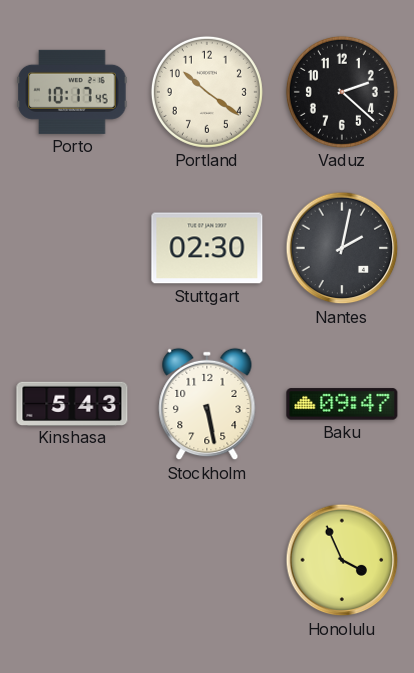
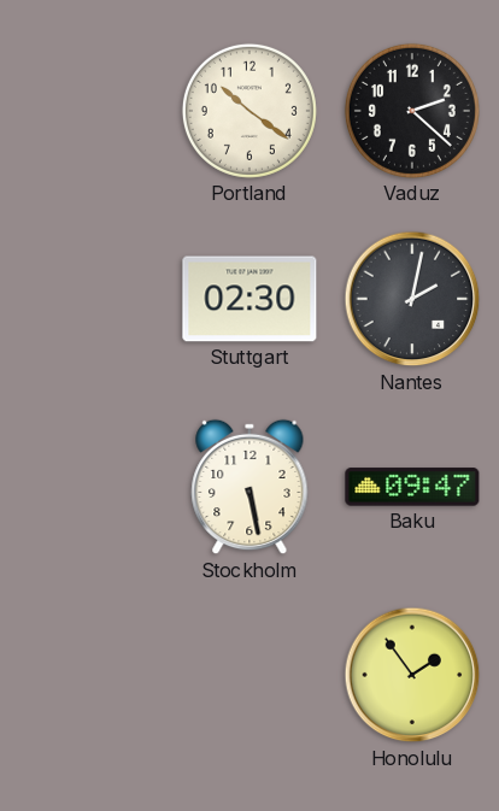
Porto: 10:17 -> none (72, 92)
Kinshasa: 5:43 -> none (72, 403)
Honolulu: 3:56 -> 1:54 (412, 675)
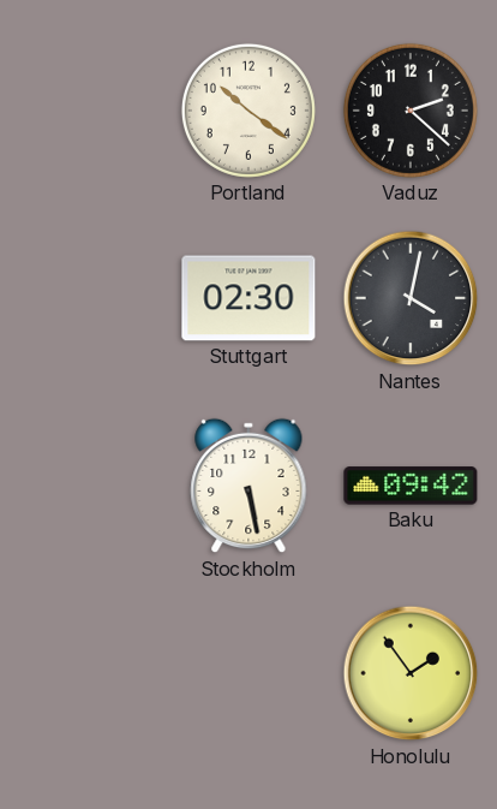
Nantes: 2:02 -> 4:02 (411, 298)
Baku: 09:47 -> 09:42 (411, 486)
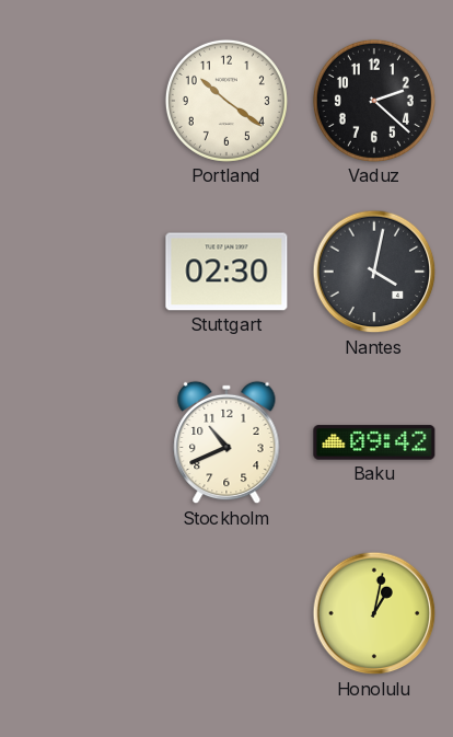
Stockholm: 5:28 -> 10:41 (226, 442)
Honolulu: 1:54 -> 1:02 (374, 613)
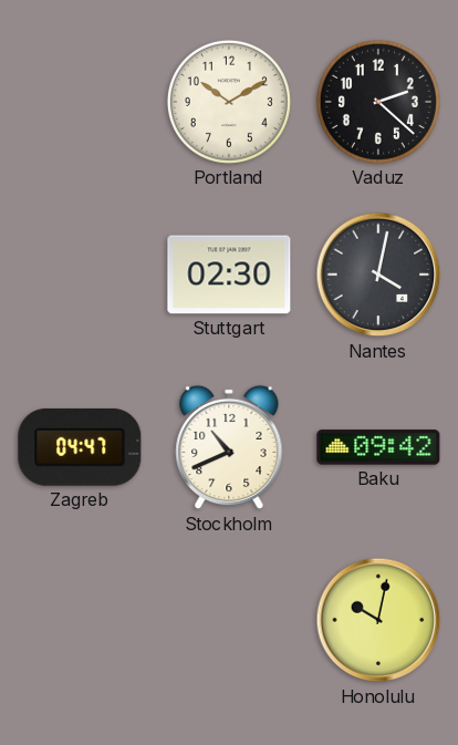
Portland: 10:21 -> 10:10 (229, 102)
Zagreb: none -> 04:47 (80, 447)
Honolulu: 1:02 -> 10:02 (378, 620)
